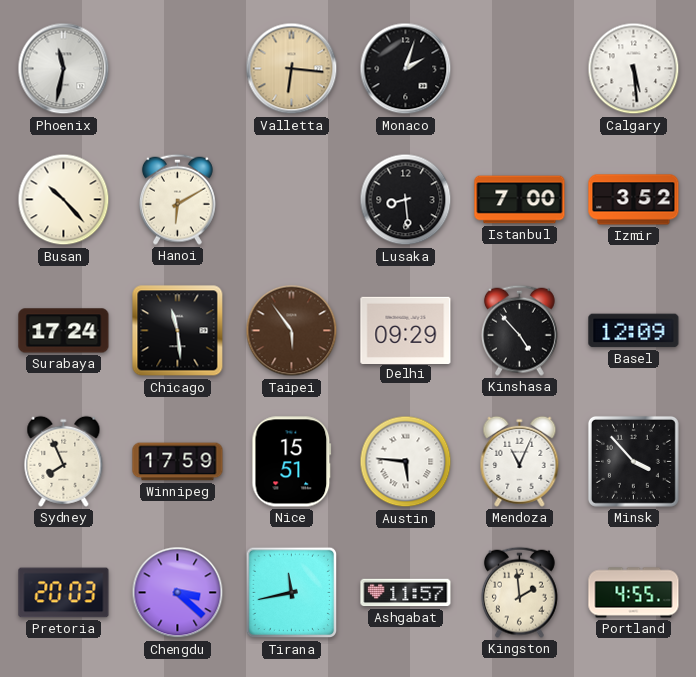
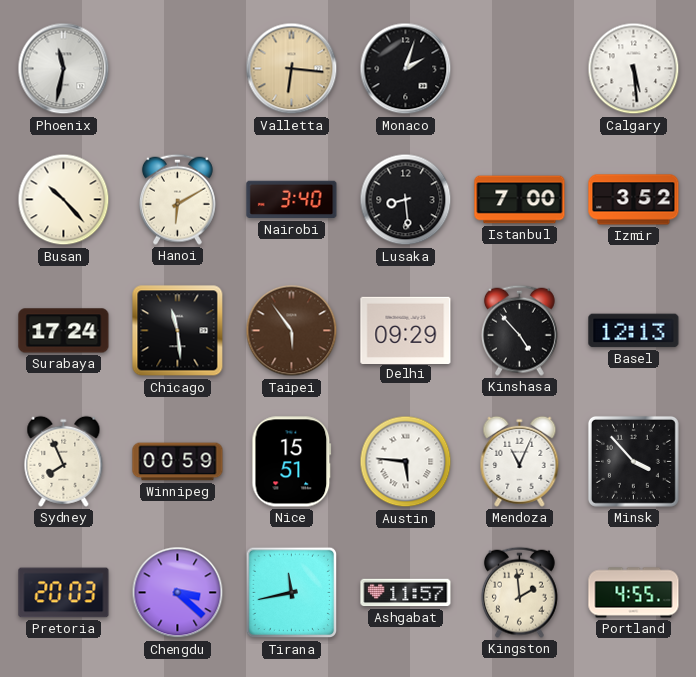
Nairobi: none -> 3:40 (292, 200)
Basel: 12:09 -> 12:13 (634, 331)
Winnipeg: 17:59 -> 00:59 (178, 462)
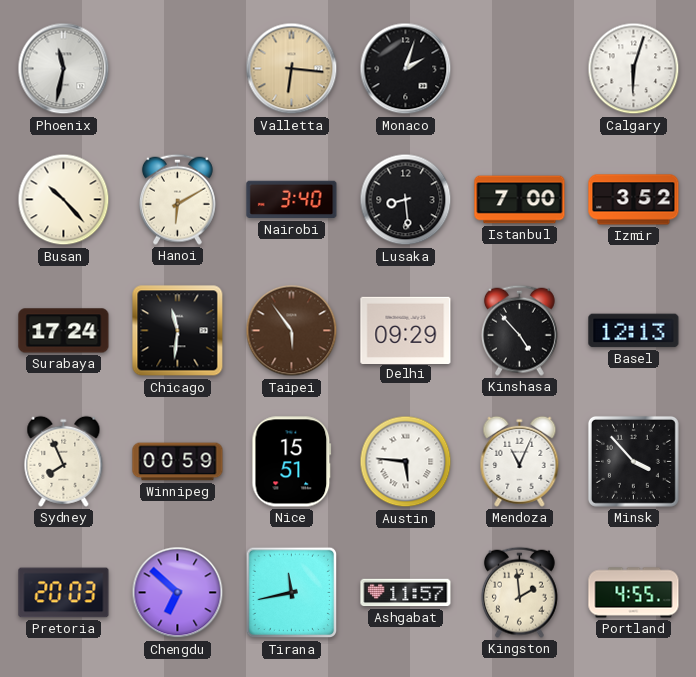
Calgary: 5:29 -> 6:03 (634, 69)
Chicago: 11:29 -> 11:31 (178, 331)
Chengdu: 3:22 -> 6:52 (178, 593)
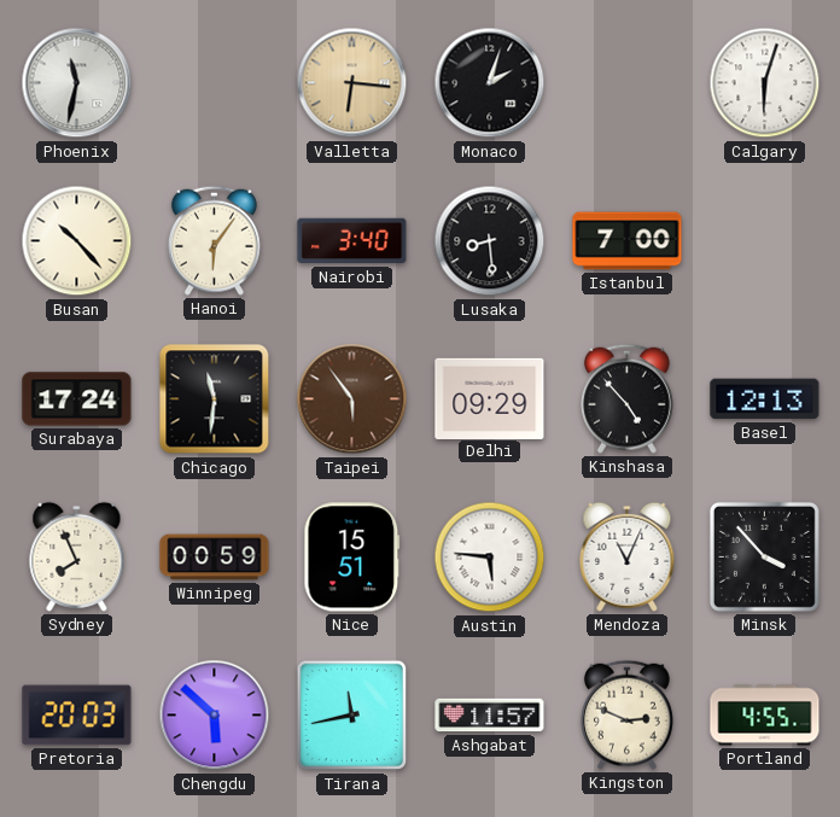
Hanoi: 6:10 -> 6:06 (214, 240)
Izmir: 3:52 -> none (634, 200)
Chengdu: 6:52 -> 5:52 (215, 716)
Kingston: 1:59 -> 2:49 (626, 714)
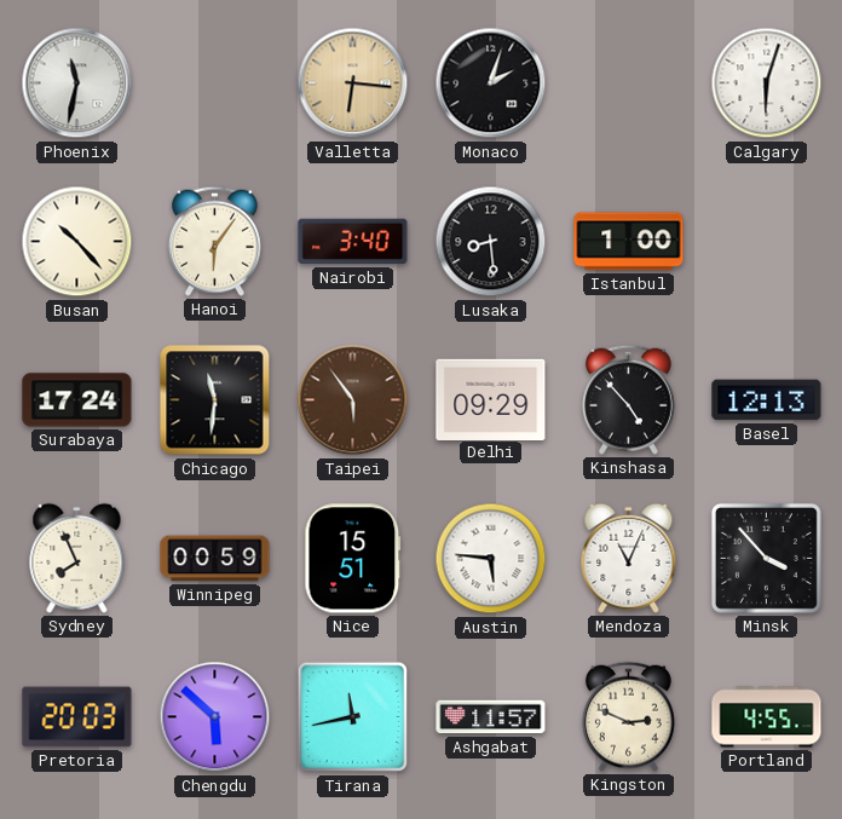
Istanbul: 7:00 -> 1:00 (629, 242)
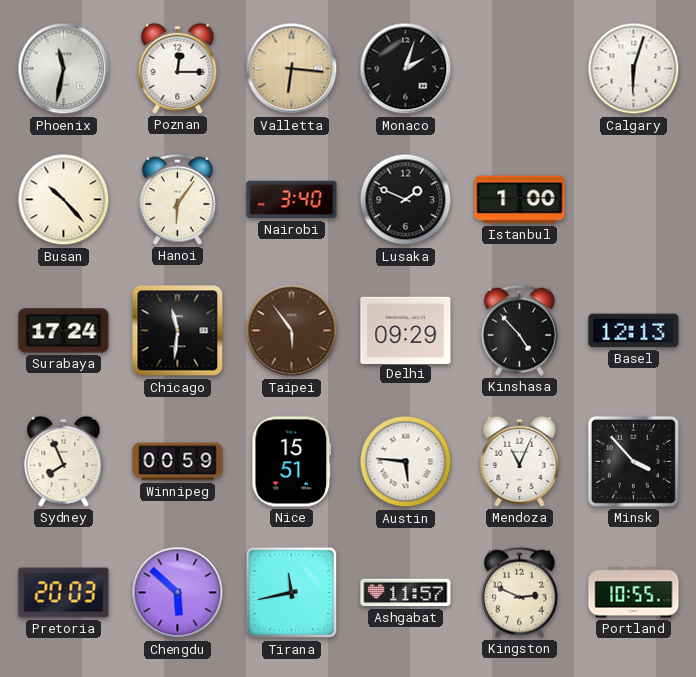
Poznan: none -> 12:15 (178, 68)
Lusaka: 8:29 -> 1:49 (406, 200)
Portland: 4:55 -> 10:55 (634, 593)
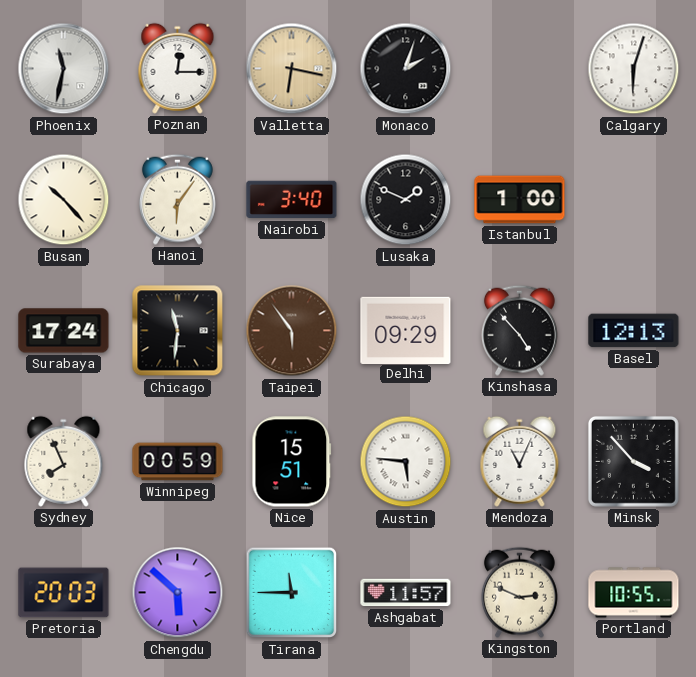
Valletta: 6:16 -> 6:17 (292, 69)
Tirana: 11:43 -> 11:45 (292, 593)
